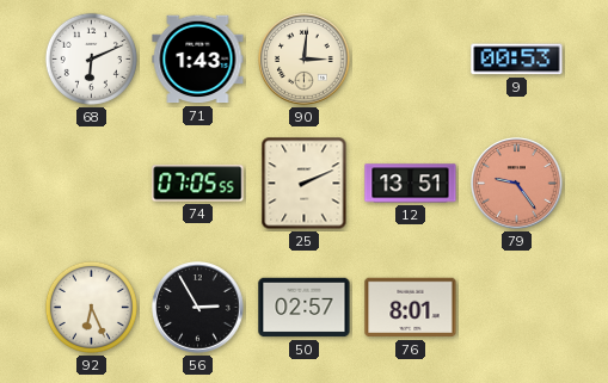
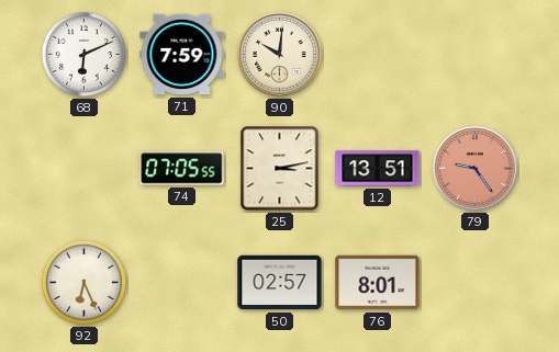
71: 1:43 -> 7:59 (182, 55)
90: 3:01 -> 10:01 (280, 55)
9: 00:53 -> none (517, 60)
25: 2:11 -> 3:13 (280, 169)
56: 2:55 -> none (198, 308)
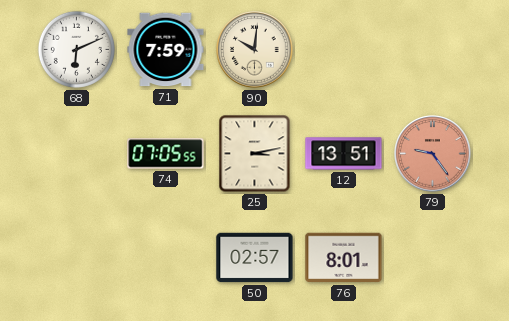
92: 6:26 -> none (83, 282)
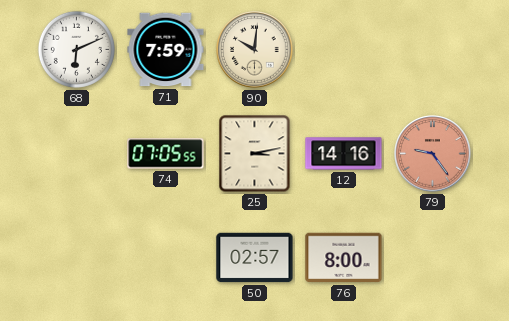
12: 13:51 -> 14:16 (344, 154)
76: 8:01 -> 8:00 (344, 258)
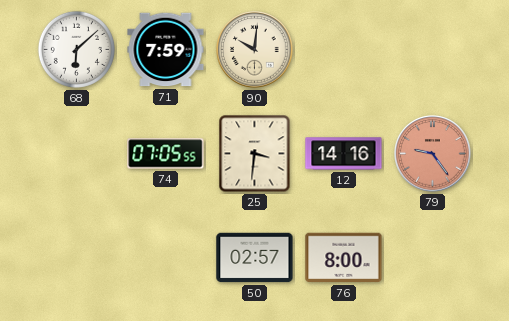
68: 6:11 -> 6:08 (76, 49)
25: 3:13 -> 3:31 (255, 154)
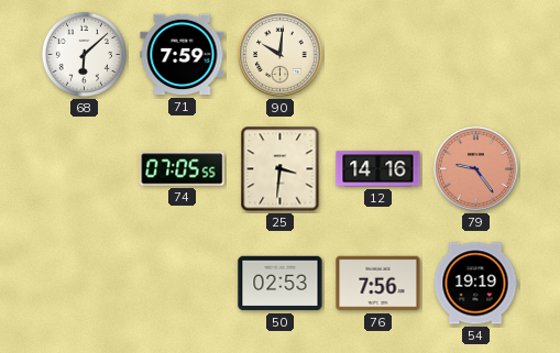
50: 02:57 -> 02:53 (281, 284)
76: 8:00 -> 7:56 (378, 284)
54: none -> 19:19 (475, 284)
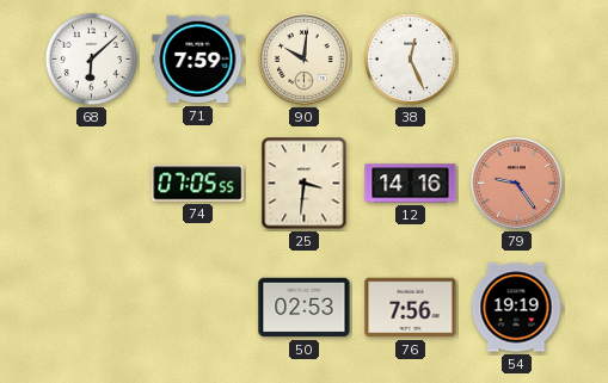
38: none -> 12:26 (410, 58)
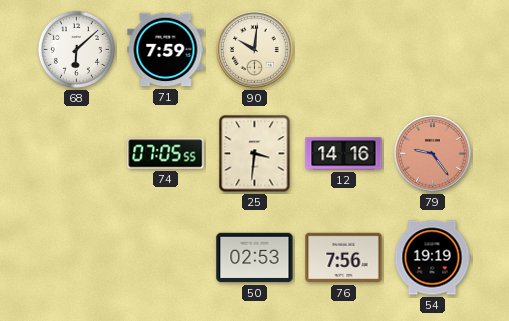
38: 12:26 -> none (410, 58)
